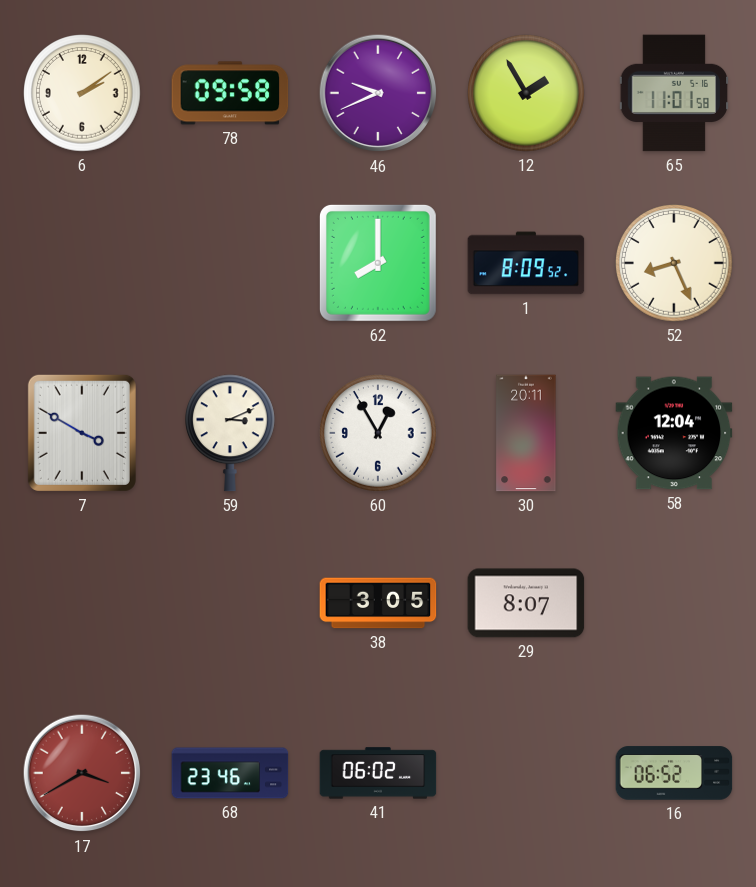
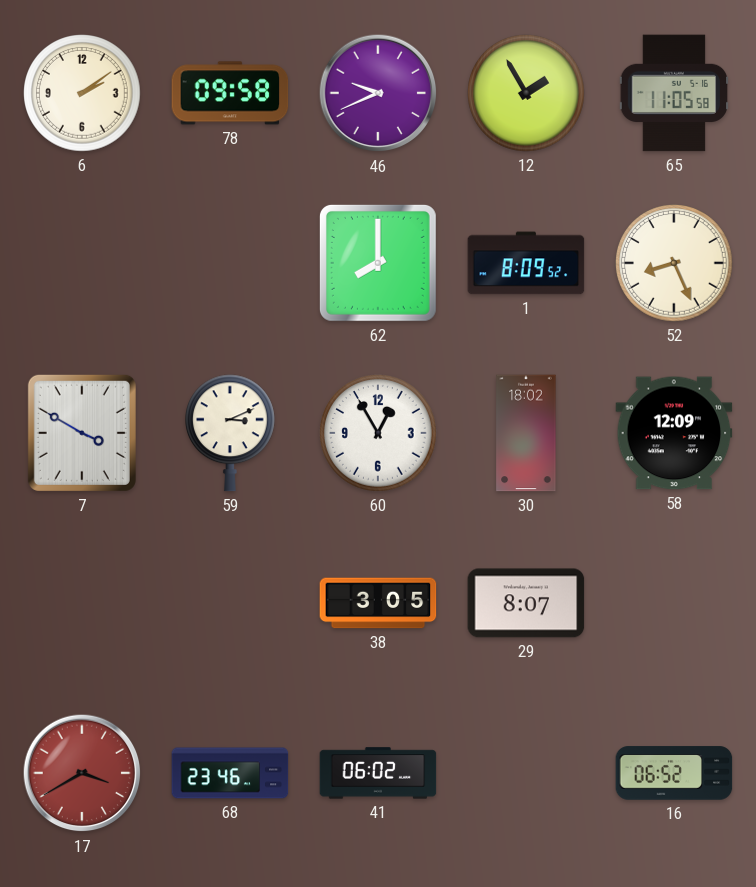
65: 11:01 -> 11:05 (674, 93)
30: 20:11 -> 18:02 (526, 433)
58: 12:04 -> 12:09 (674, 433)
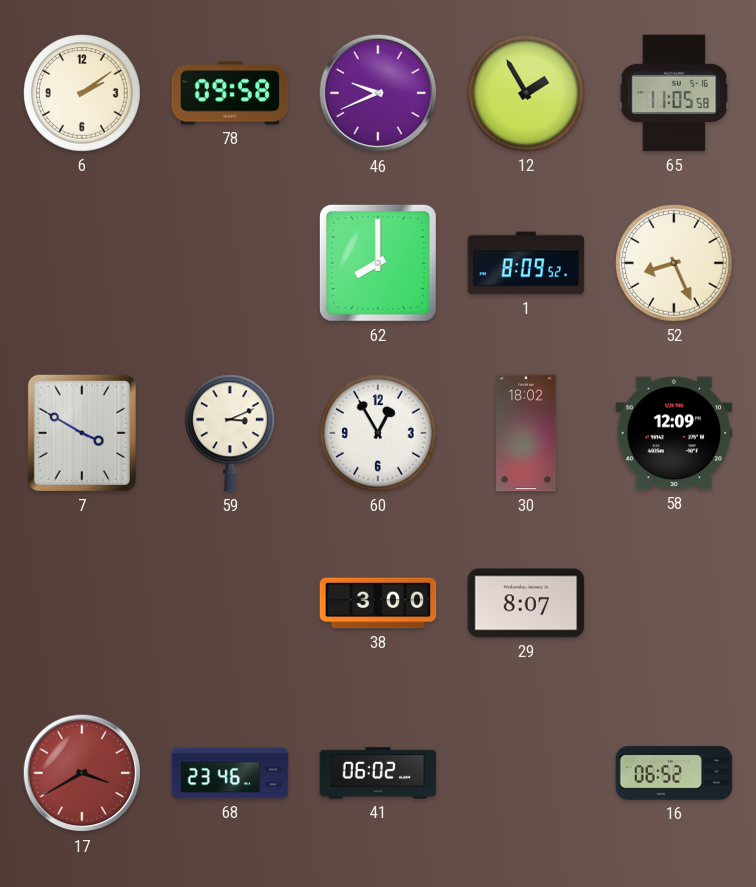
38: 3:05 -> 3:00 (378, 603)
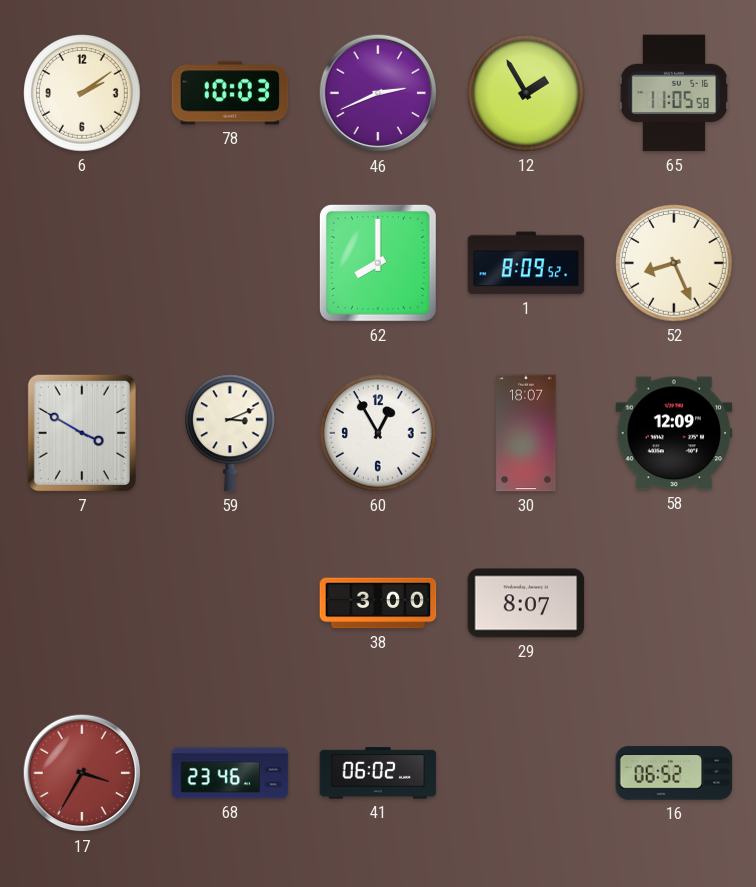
78: 09:58 -> 10:03 (230, 93)
46: 9:41 -> 2:41 (378, 93)
30: 18:02 -> 18:07 (526, 433)
17: 3:40 -> 3:35 (82, 773)
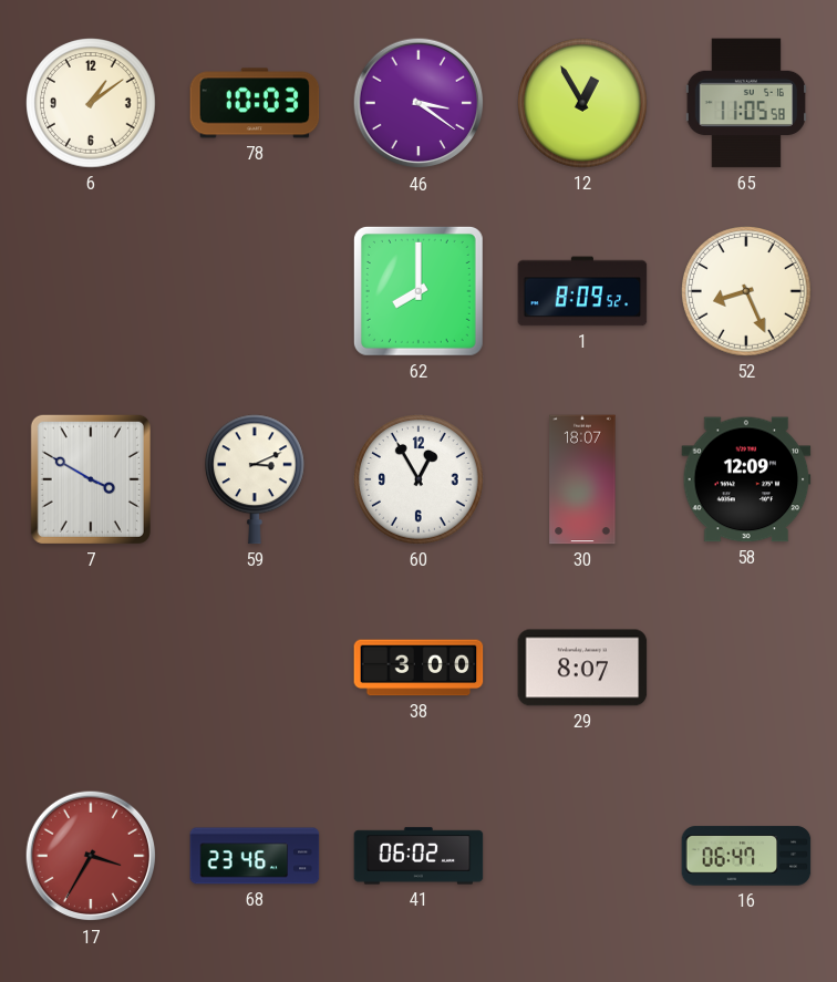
6: 2:09 -> 1:09 (91, 103)
46: 2:41 -> 3:21 (418, 103)
12: 1:55 -> 12:55 (582, 103)
16: 06:52 -> 06:47 (746, 856)
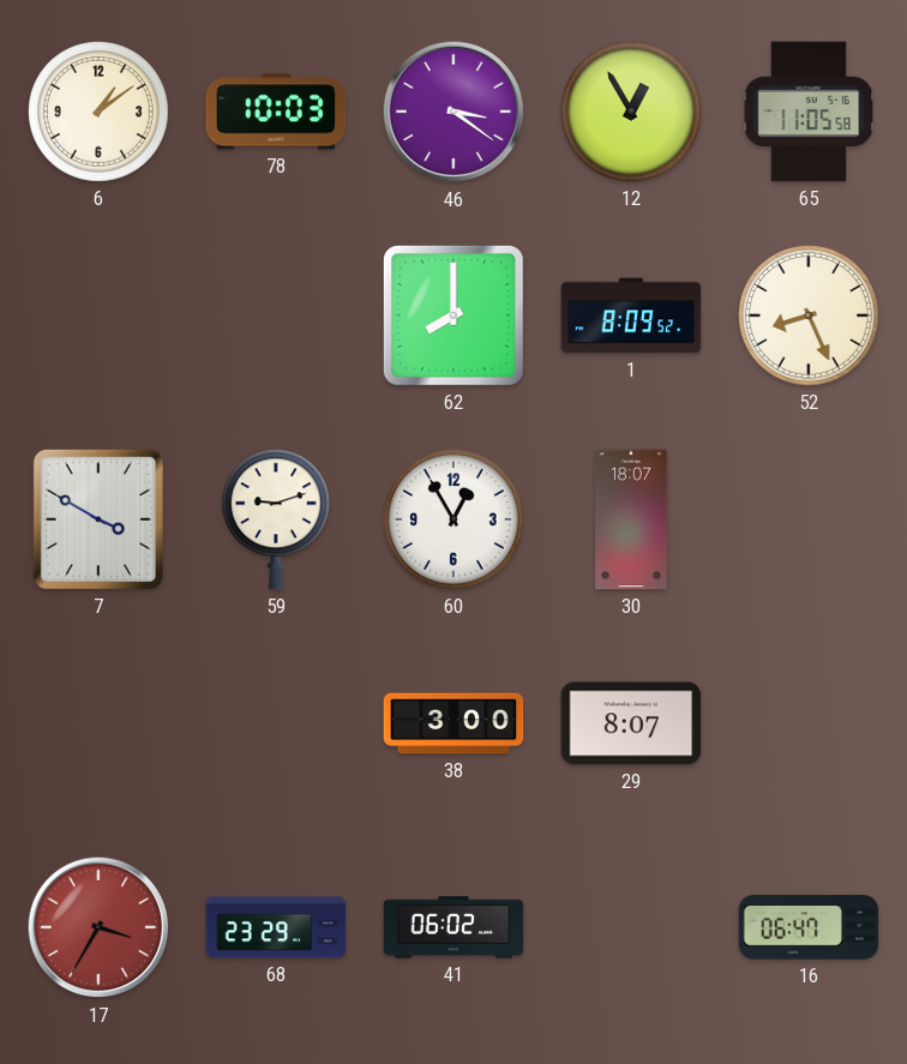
59: 3:11 -> 9:12 (277, 519)
58: 12:09 -> none (746, 479)
68: 23:46 -> 23:29 (276, 927)
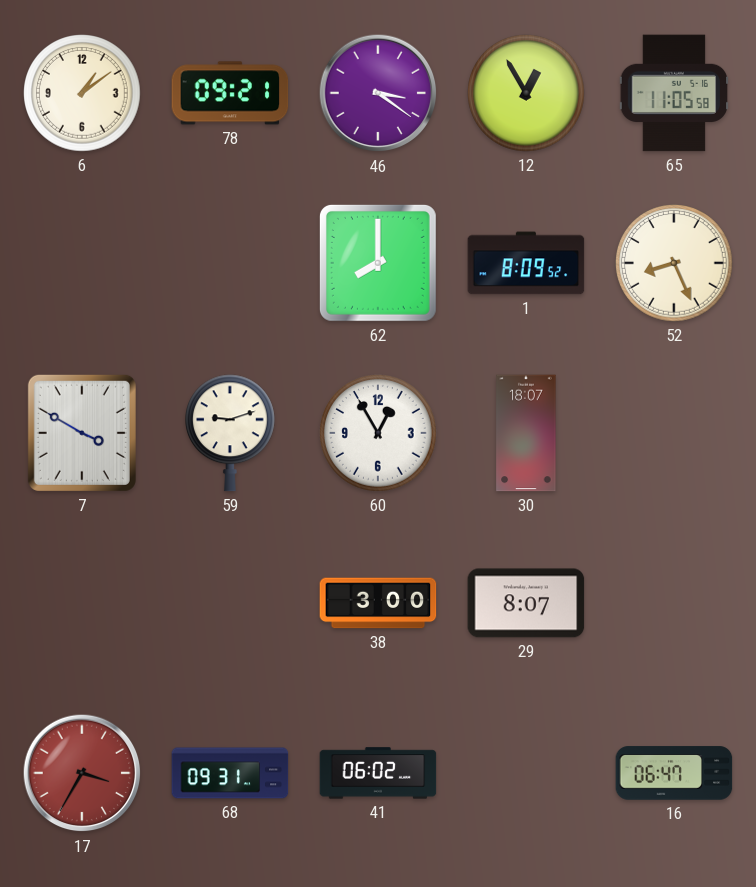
78: 10:03 -> 09:21 (230, 93)
68: 23:29 -> 09:31 (230, 773)
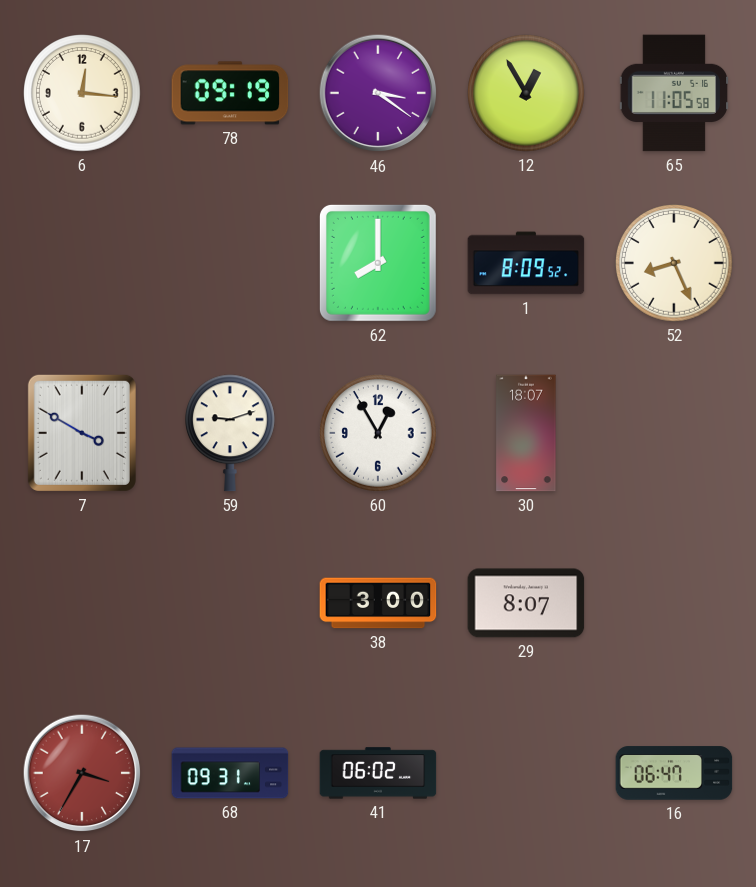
6: 1:09 -> 12:16 (82, 93)
78: 09:21 -> 09:19 (230, 93)
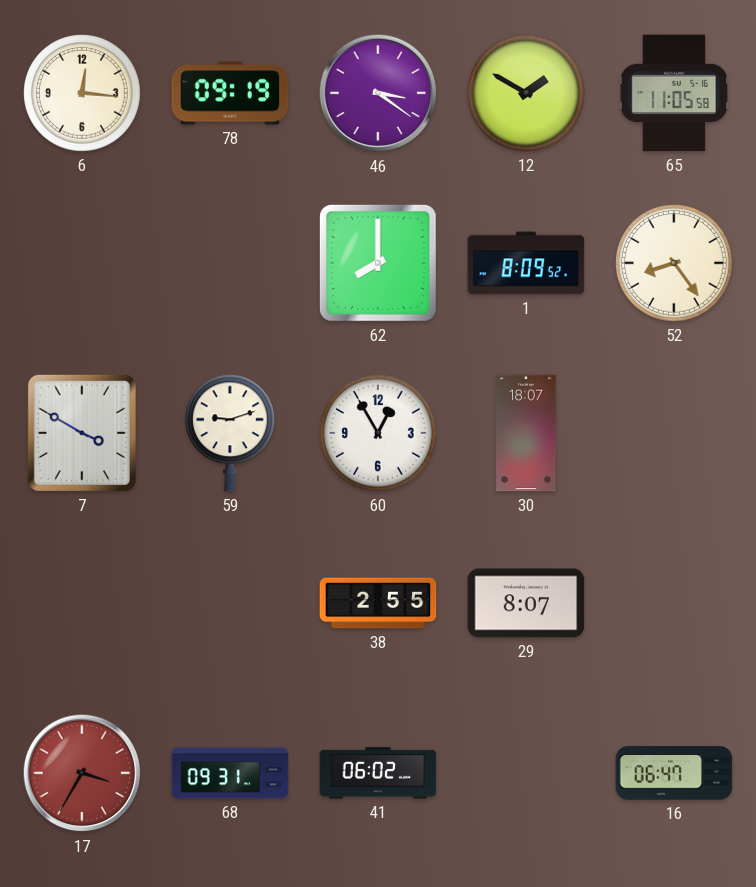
12: 12:55 -> 1:50 (526, 93)
52: 8:26 -> 8:24 (674, 263)
38: 3:00 -> 2:55 (378, 603)
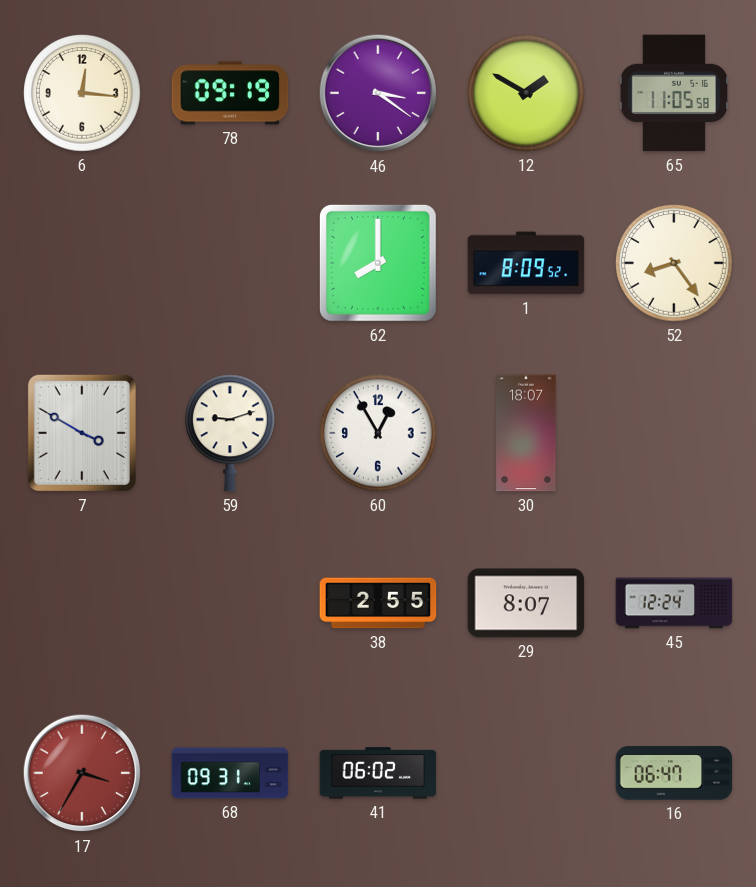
45: none -> 12:24 (674, 603)
